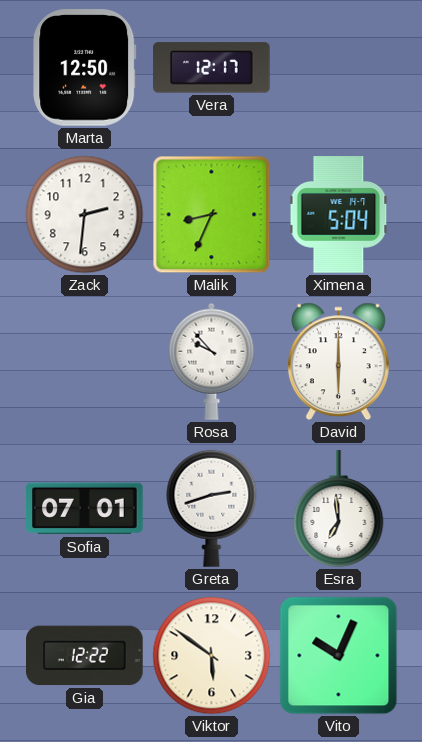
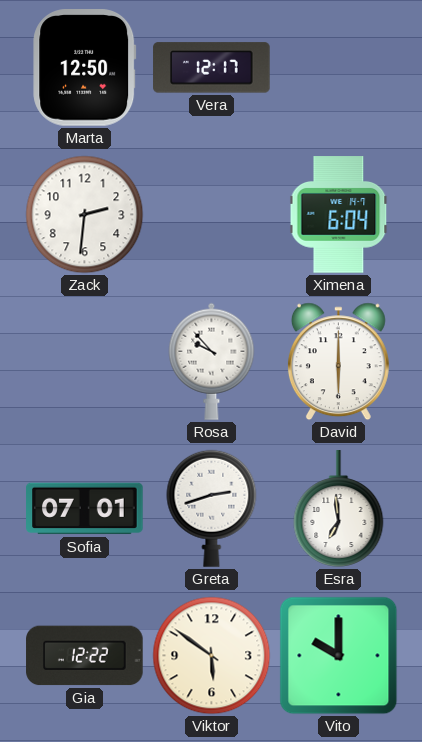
Malik: 8:34 -> none (212, 215)
Ximena: 5:04 -> 6:04 (339, 215)
Vito: 10:04 -> 10:00 (339, 656)
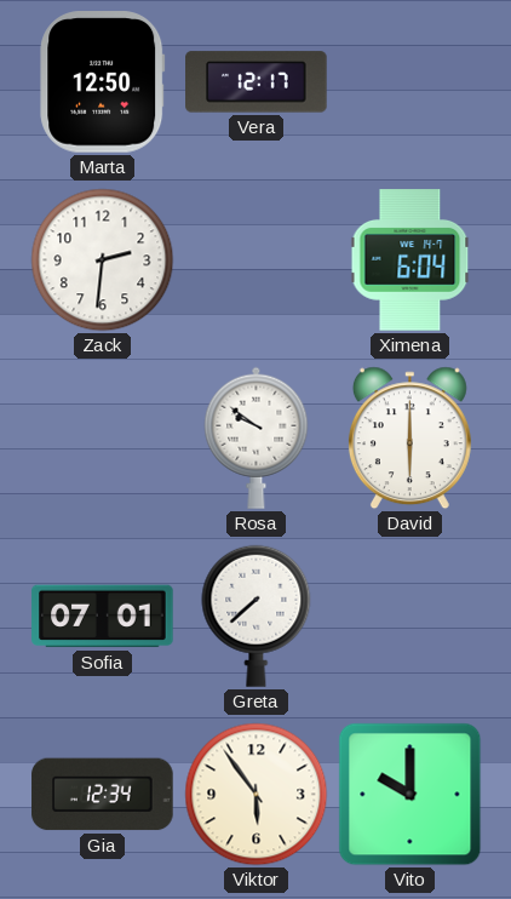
Rosa: 9:53 -> 9:51 (257, 437)
Greta: 2:42 -> 7:38 (257, 615)
Esra: 6:59 -> none (339, 509)
Gia: 12:22 -> 12:34 (103, 795)
Viktor: 5:51 -> 5:54 (257, 795)
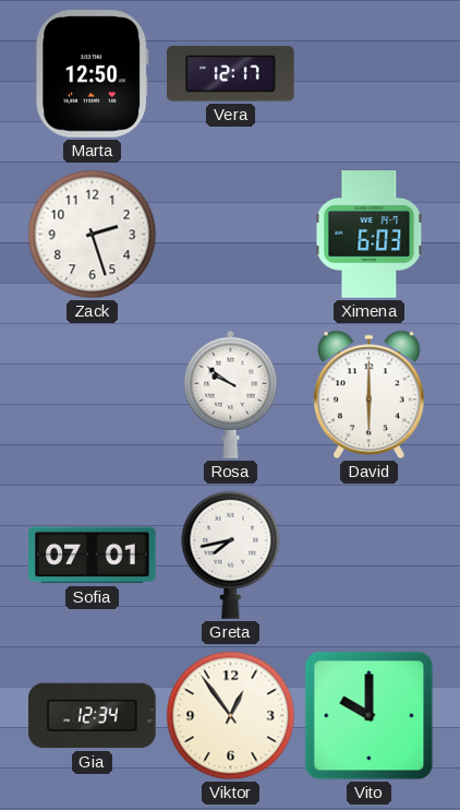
Zack: 2:31 -> 2:27 (93, 235)
Ximena: 6:04 -> 6:03 (370, 235)
Greta: 7:38 -> 7:43 (231, 555)
Viktor: 5:54 -> 12:54 (231, 716)
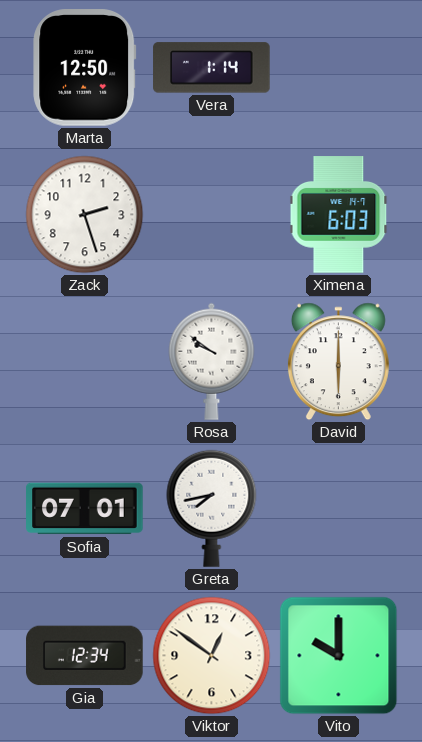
Vera: 12:17 -> 1:14 (212, 68)
Viktor: 12:54 -> 12:51 (212, 656)
